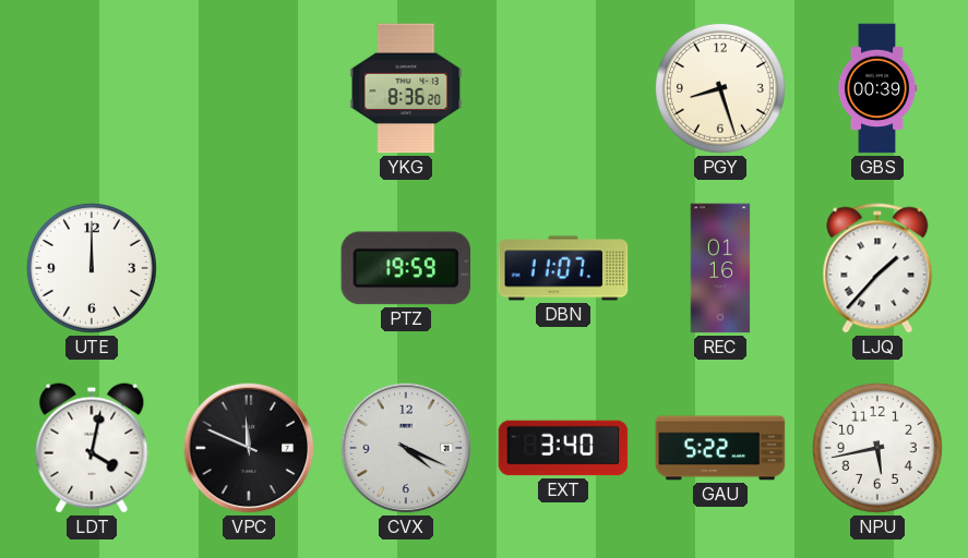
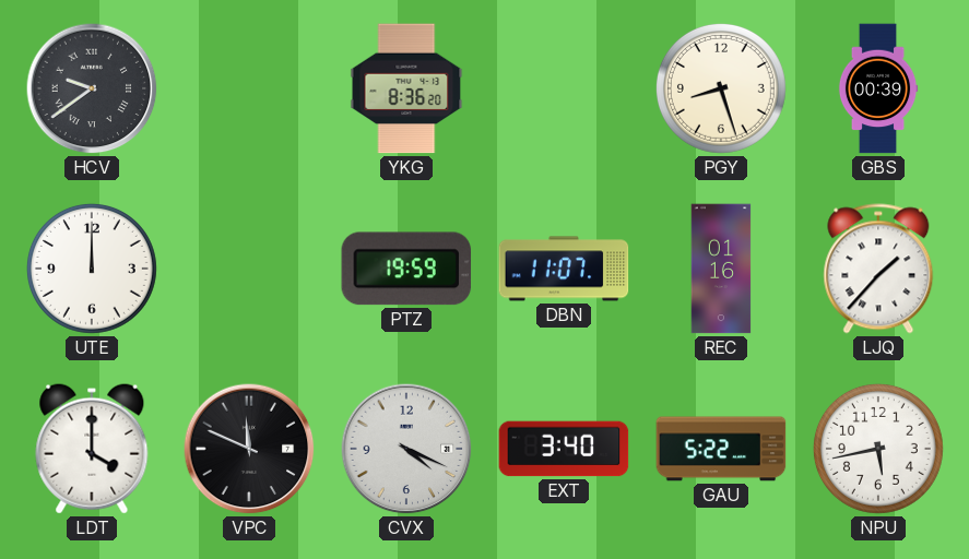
HCV: none -> 9:39 (92, 88)
LDT: 4:02 -> 4:00 (92, 449)
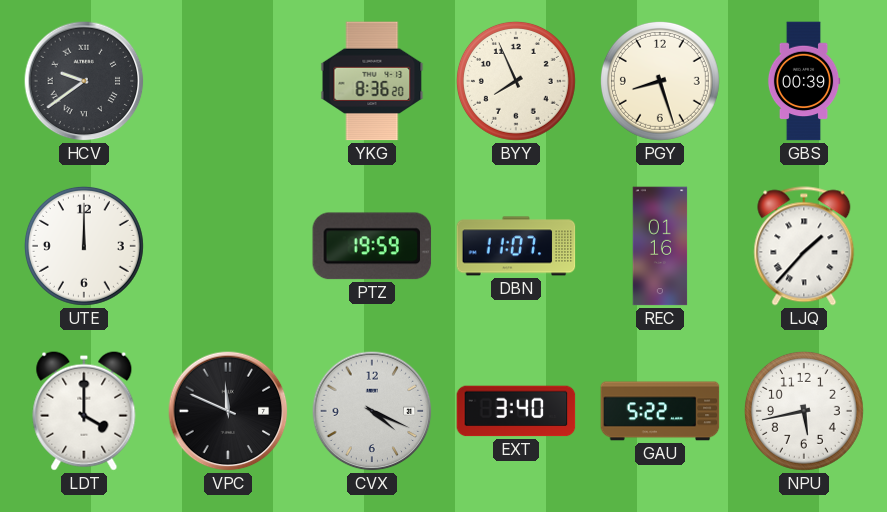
BYY: none -> 7:56 (516, 81)
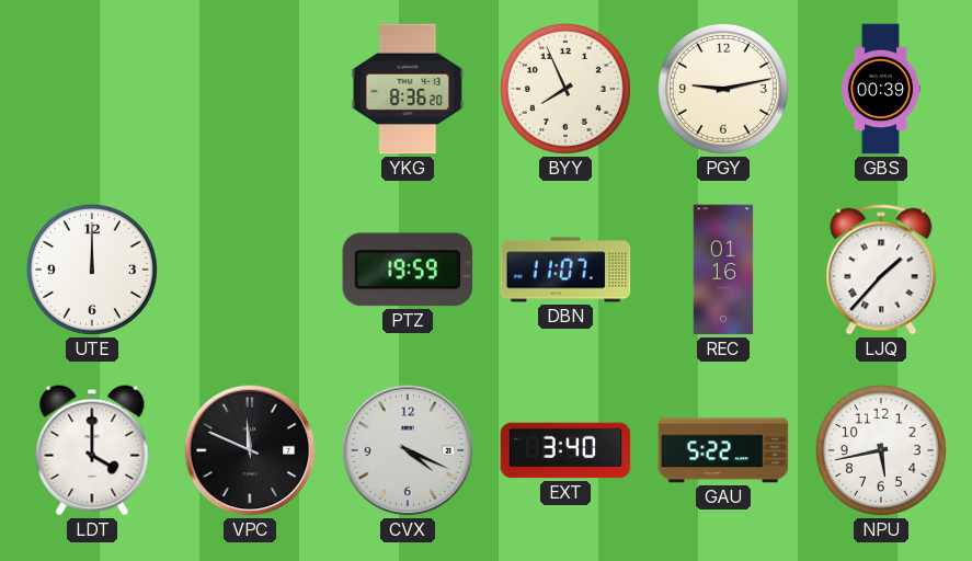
HCV: 9:39 -> none (84, 81)
PGY: 8:27 -> 9:13 (723, 89)
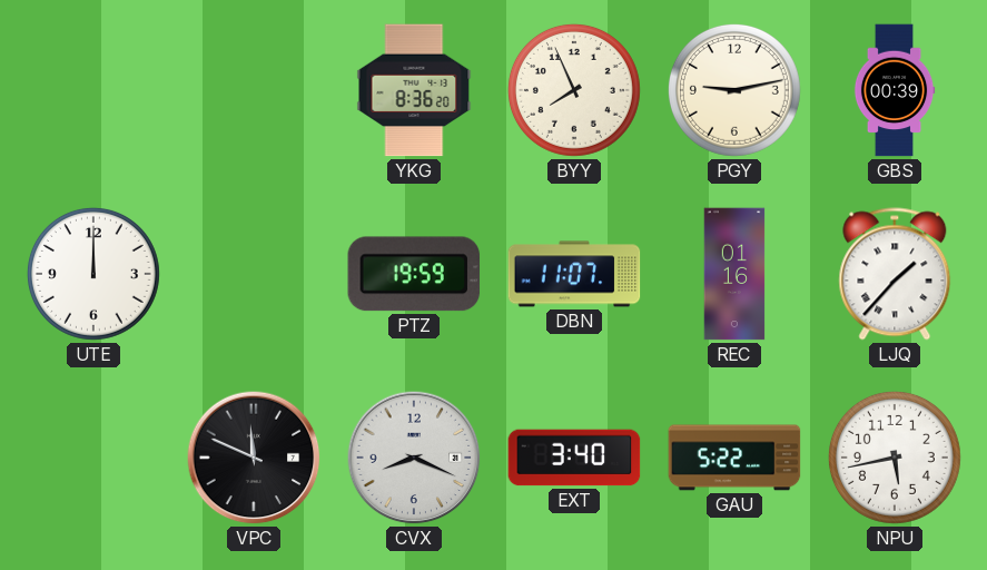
LDT: 4:00 -> none (92, 450)
CVX: 4:19 -> 8:19 (414, 458)
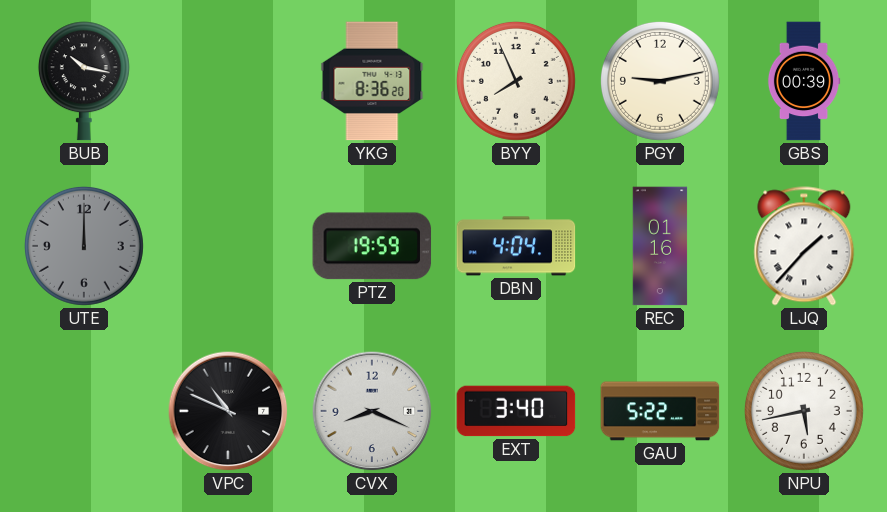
BUB: none -> 10:17 (84, 81)
UTE dial: white -> grey (84, 246)
DBN: 11:07 -> 4:04 (516, 246)
VPC: 11:49 -> 10:49 (228, 411)
